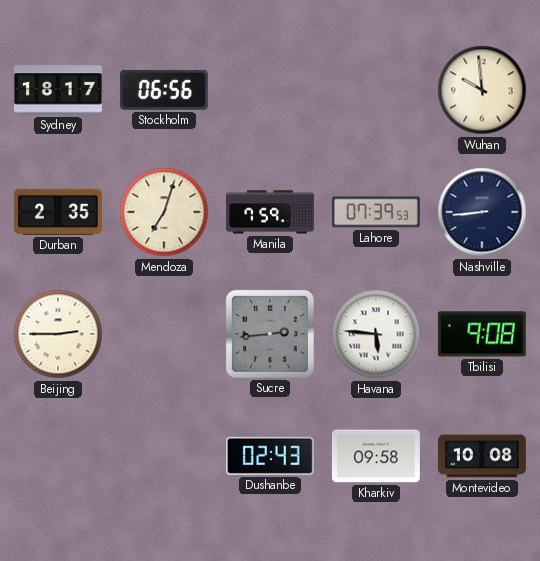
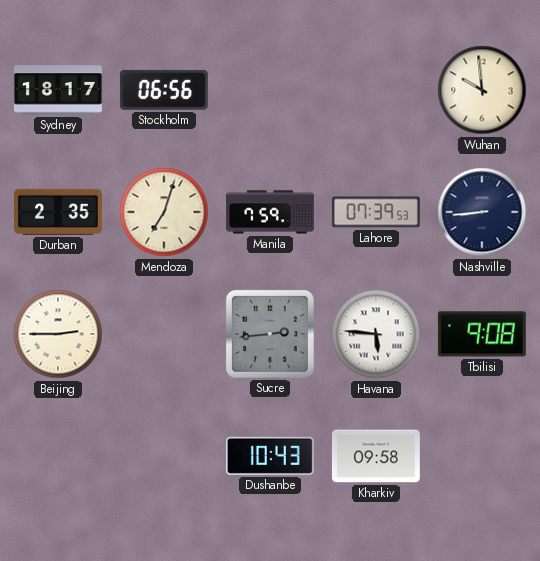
Dushanbe: 02:43 -> 10:43 (270, 456)
Montevideo: 10:08 -> none (482, 456)
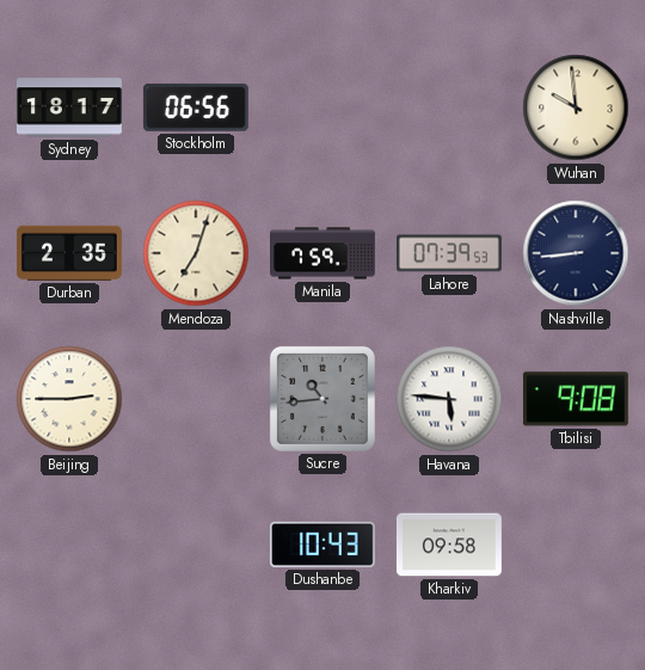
Sucre: 2:44 -> 10:44 (322, 399)
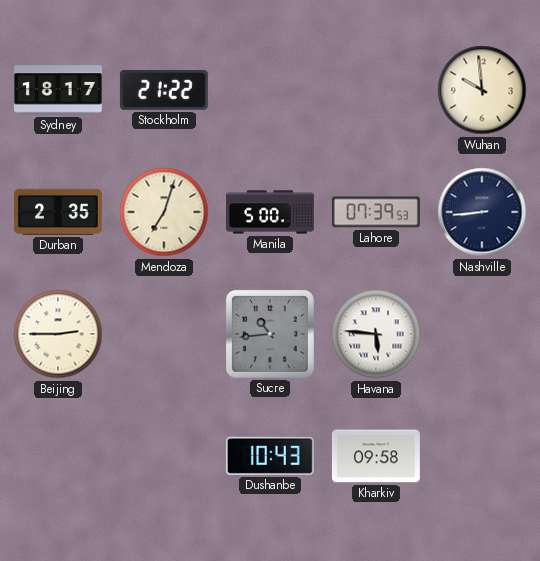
Stockholm: 06:56 -> 21:22 (164, 90)
Manila: 7:59 -> 5:00 (271, 212)
Tbilisi: 9:08 -> none (576, 399)
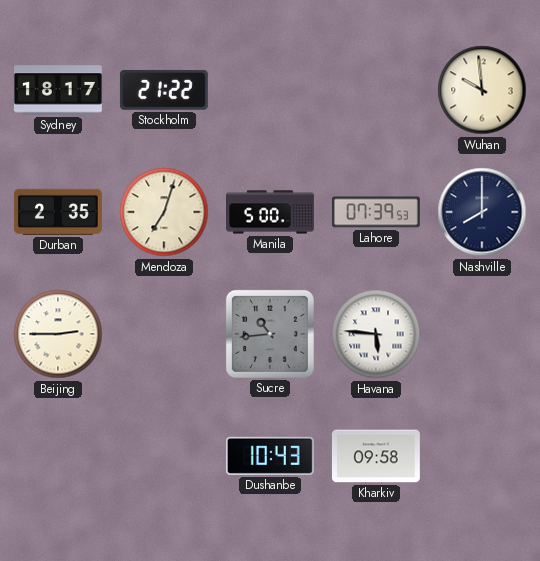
Nashville: 8:44 -> 8:00 (482, 212)
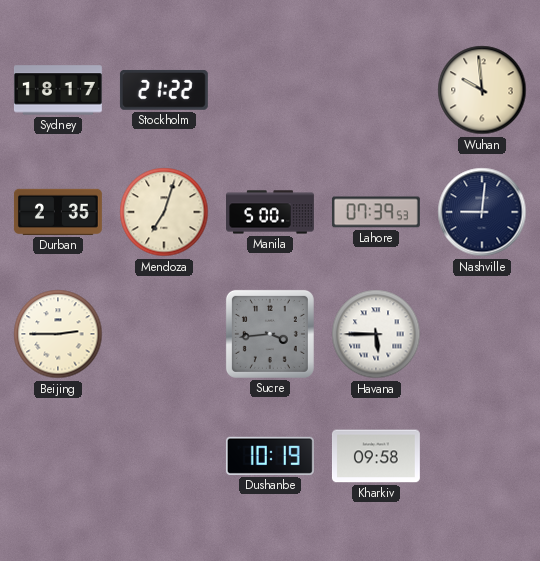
Nashville: 8:00 -> 9:01 (482, 212)
Sucre: 10:44 -> 3:44 (270, 334)
Havana: 5:46 -> 5:45 (376, 334)
Dushanbe: 10:43 -> 10:19 (270, 456)
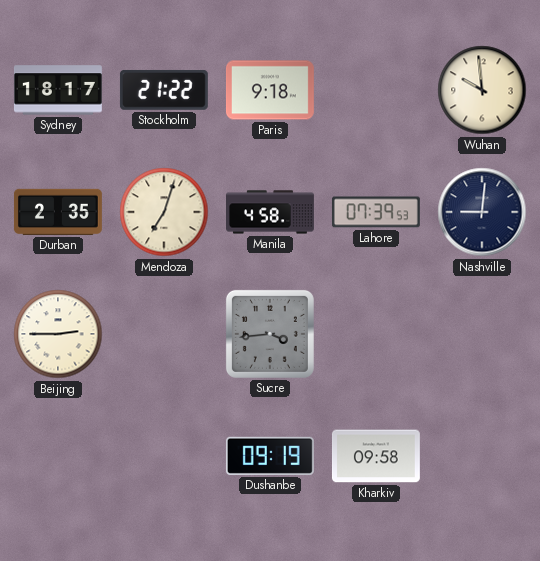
Paris: none -> 9:18 (270, 90)
Manila: 5:00 -> 4:58 (271, 212)
Havana: 5:45 -> none (376, 334)
Dushanbe: 10:19 -> 09:19 (270, 456)
